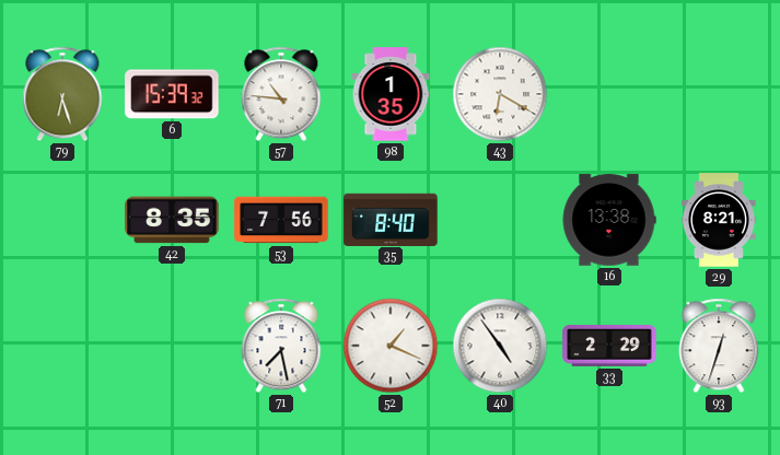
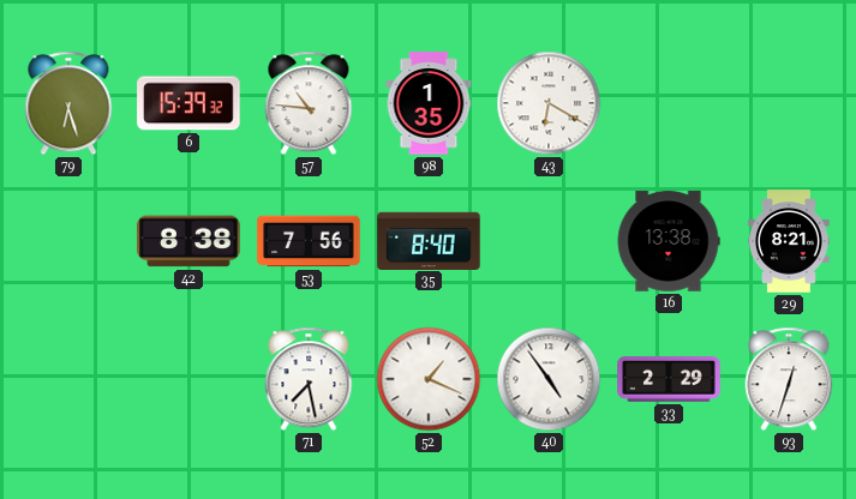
42: 8:35 -> 8:38 (188, 241)
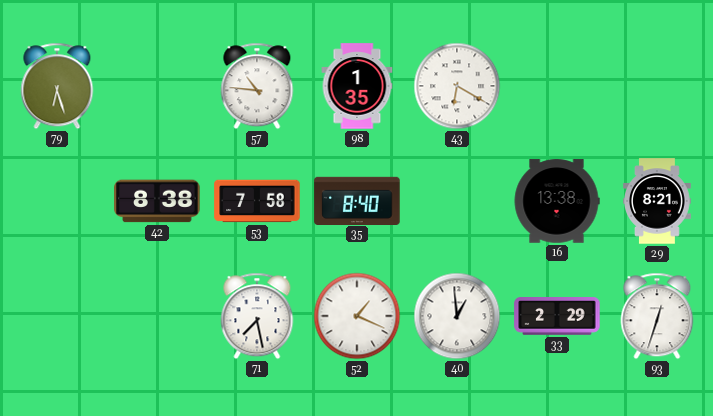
6: 15:39 -> none (188, 103)
53: 7:56 -> 7:58 (257, 201)
40: 4:54 -> 12:59 (457, 316)
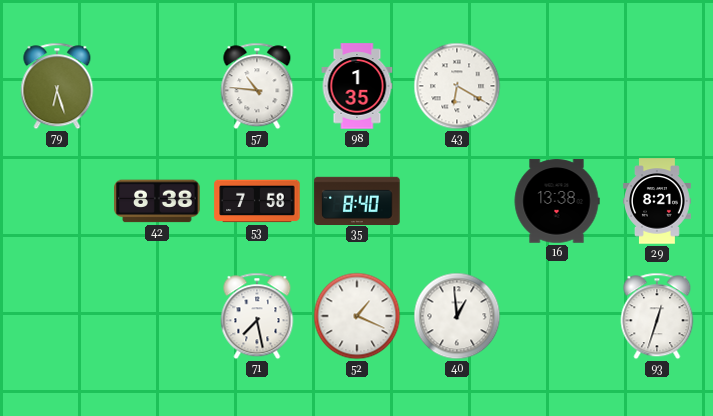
33: 2:29 -> none (557, 317)
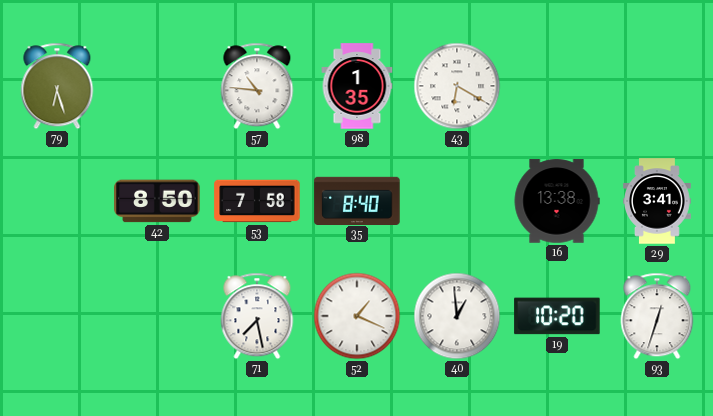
42: 8:38 -> 8:50 (157, 201)
29: 8:21 -> 3:41 (658, 201)
19: none -> 10:20 (557, 316)
